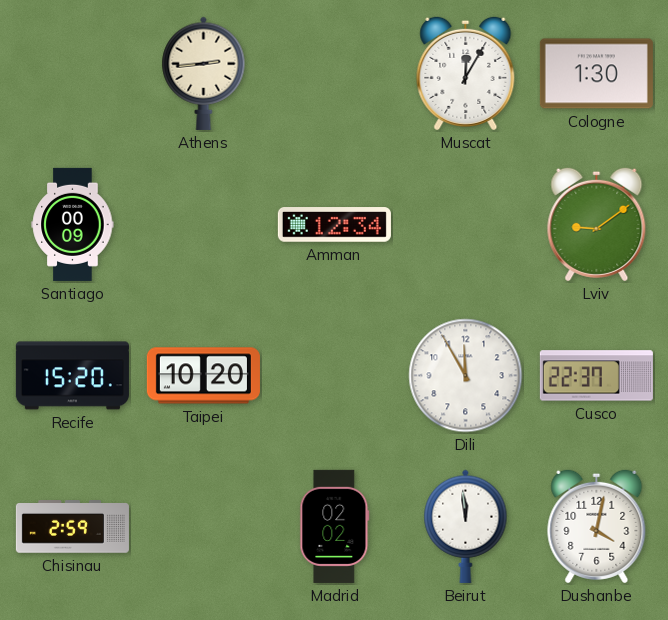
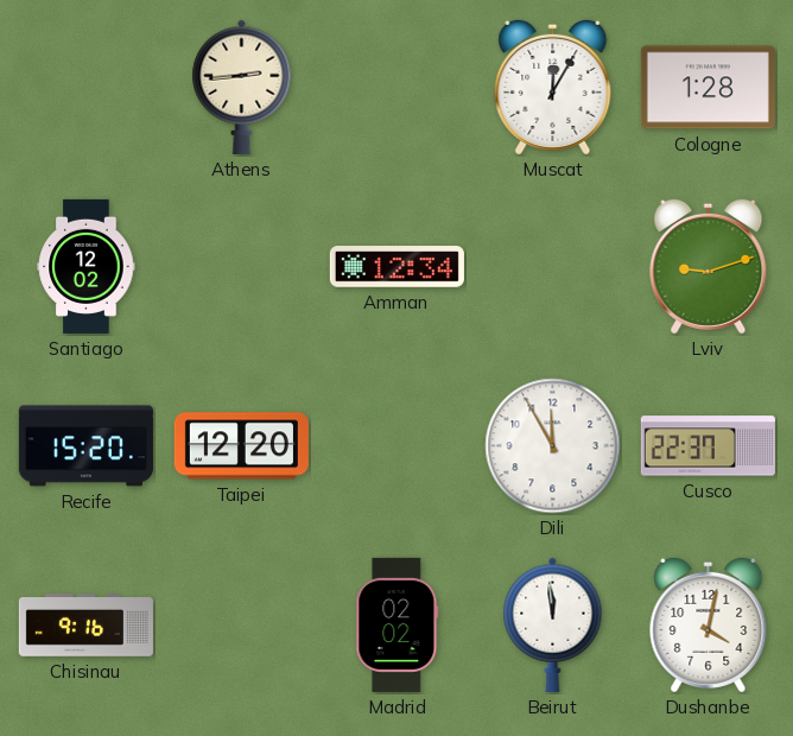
Cologne: 1:30 -> 1:28 (708, 88)
Santiago: 00:09 -> 12:02 (87, 266)
Lviv: 9:09 -> 9:12 (709, 266)
Taipei: 10:20 -> 12:20 (241, 446)
Chisinau: 2:59 -> 9:16 (85, 626)
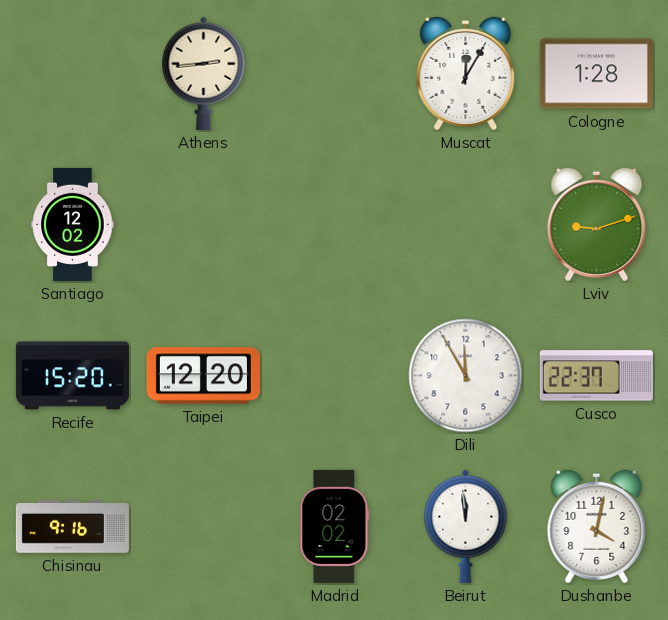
Amman: 12:34 -> none (396, 267)
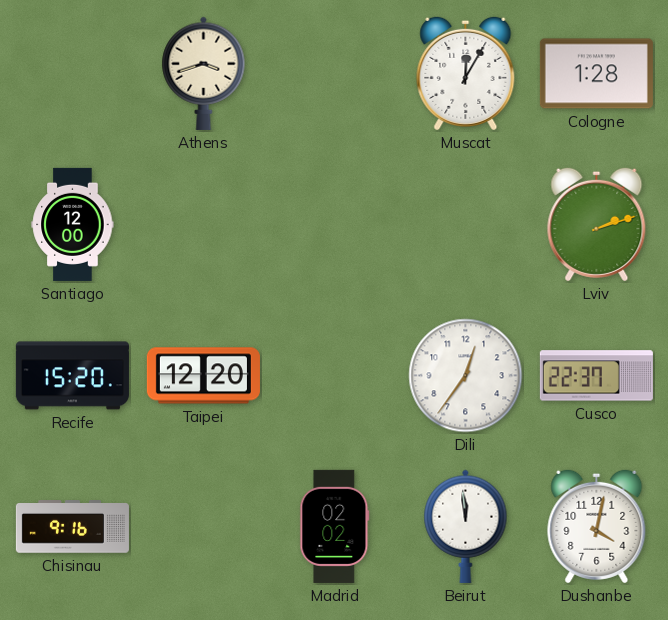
Athens: 2:44 -> 3:42 (204, 73)
Santiago: 12:02 -> 12:00 (73, 224)
Lviv: 9:12 -> 2:12 (597, 224)
Dili: 11:55 -> 12:36 (466, 376)
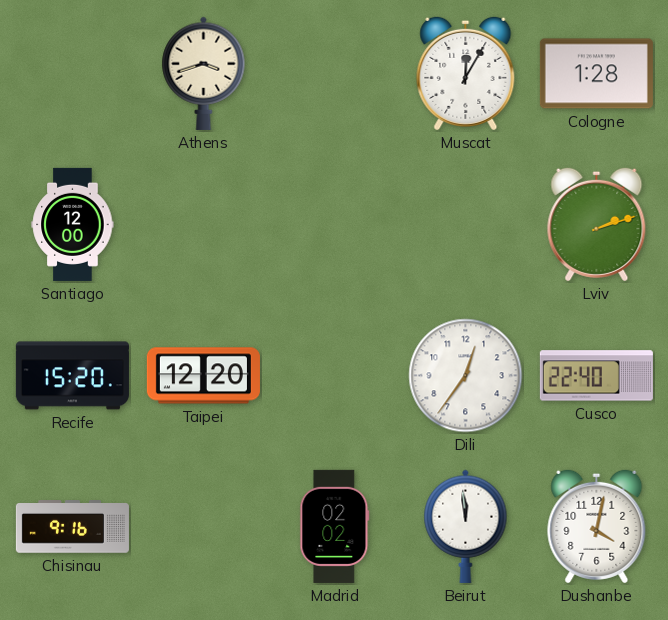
Cusco: 22:37 -> 22:40 (596, 376)
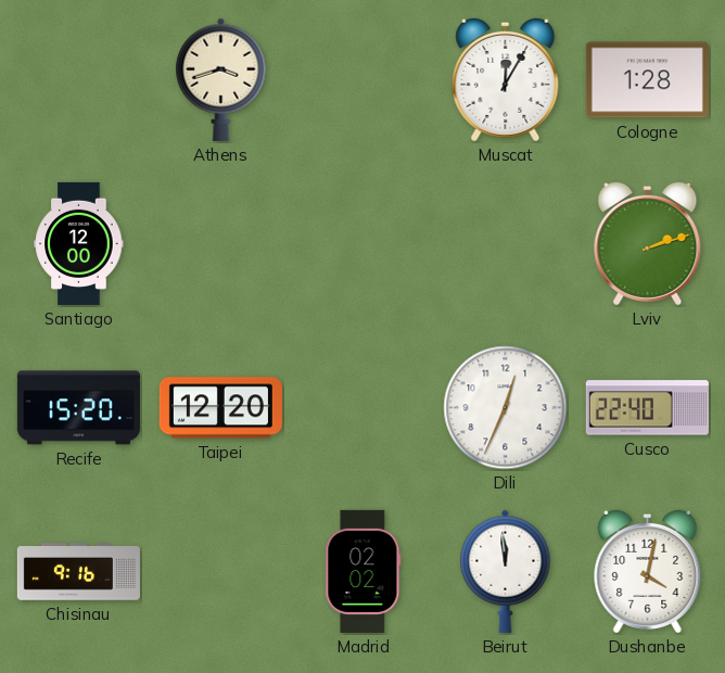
Dili: 12:36 -> 12:34 (506, 408)
